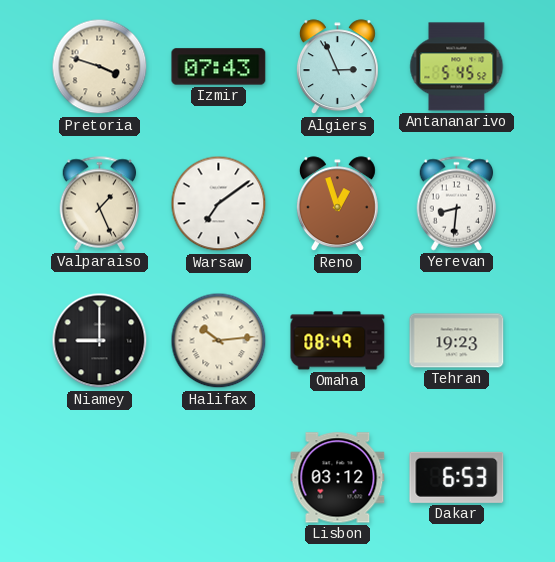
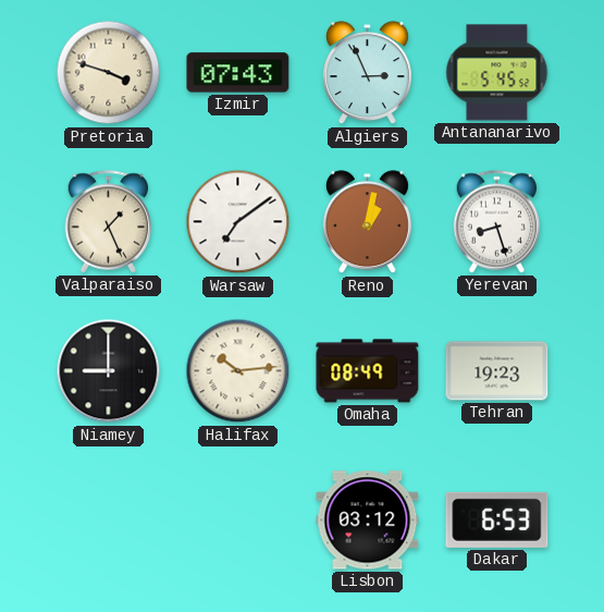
Reno: 12:57 -> 1:02 (367, 222)
Yerevan: 8:31 -> 8:27 (497, 222)
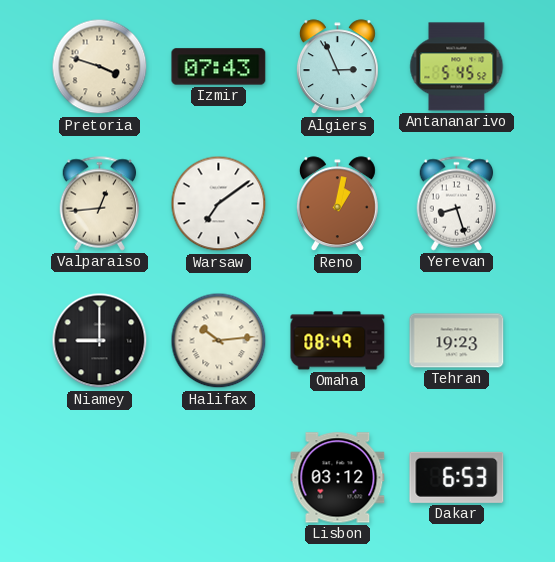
Valparaiso: 1:26 -> 12:44 (100, 204)
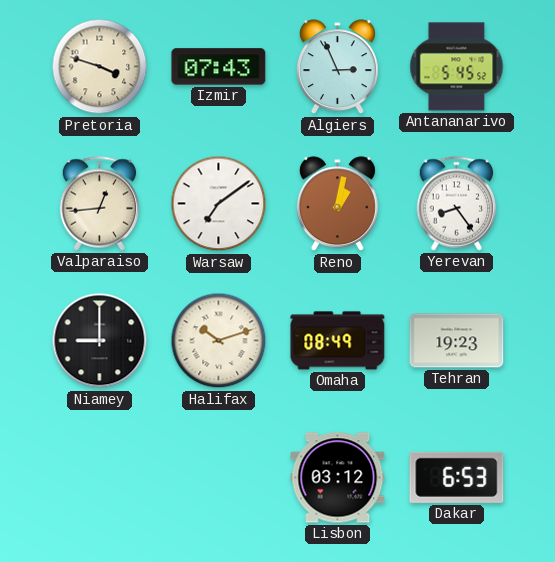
Yerevan: 8:27 -> 8:24 (457, 204)
Halifax: 10:14 -> 10:12 (219, 341)
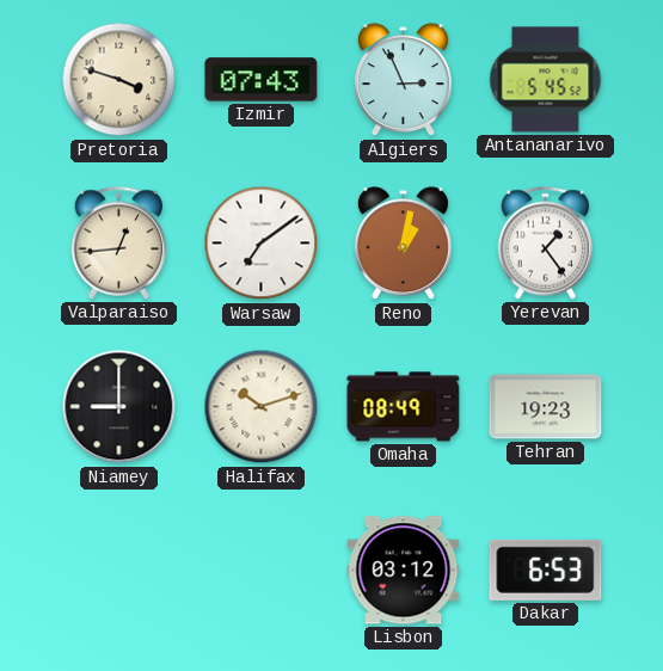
Yerevan: 8:24 -> 1:24 (546, 244)
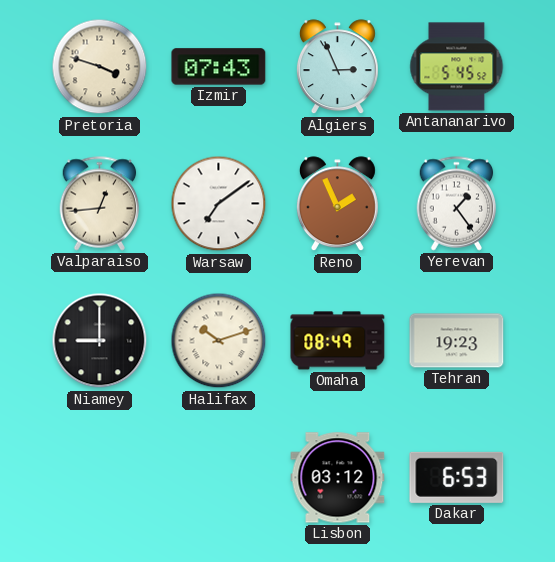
Reno: 1:02 -> 1:56 (337, 204)
